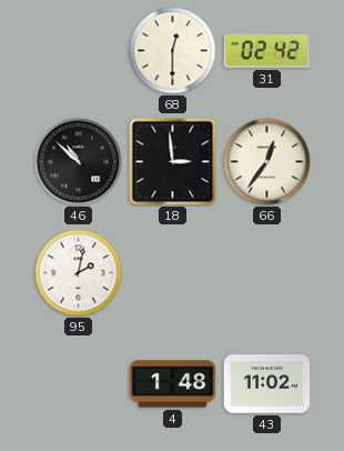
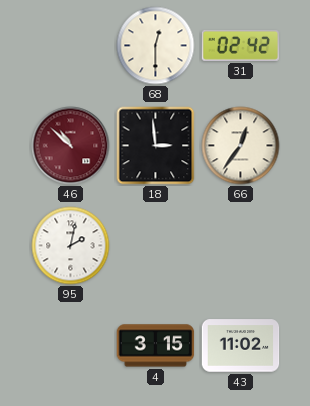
46 dial: black -> burgundy (71, 146)
4: 1:48 -> 3:15 (156, 346)
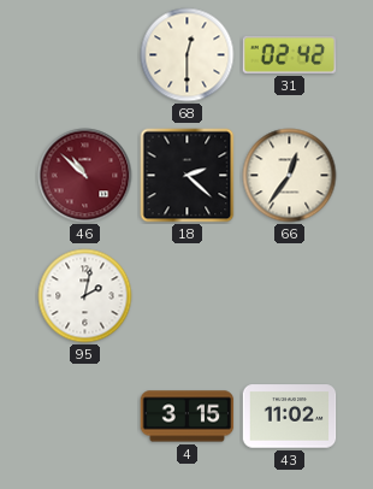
18: 2:59 -> 2:22 (188, 176)
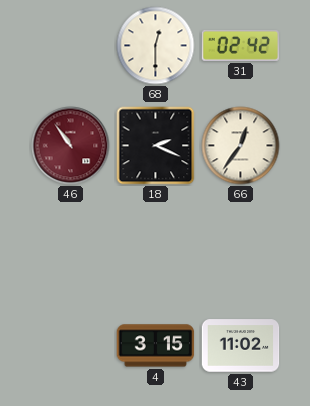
46: 10:52 -> 10:54 (71, 146)
18: 2:22 -> 2:19 (156, 146)
95: 2:02 -> none (85, 296)
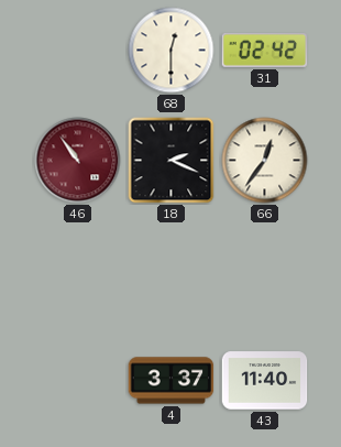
4: 3:15 -> 3:37 (172, 381)
43: 11:02 -> 11:40 (265, 381)
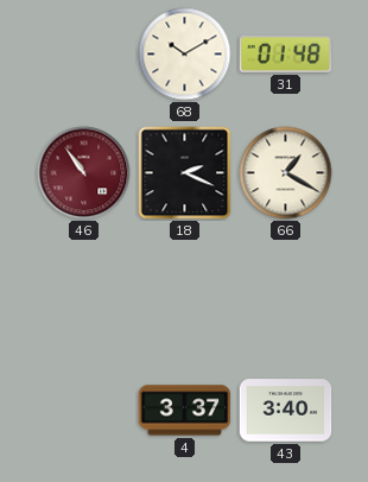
68: 12:30 -> 10:10 (185, 55)
31: 02:42 -> 01:48 (286, 53)
66: 12:36 -> 1:20 (286, 173)
43: 11:40 -> 3:40 (286, 411)
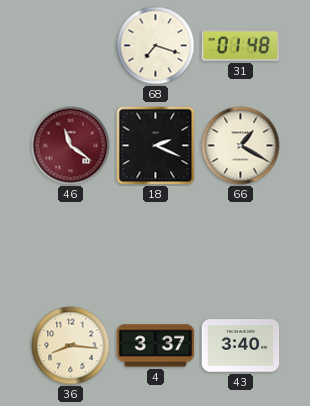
68: 10:10 -> 7:18 (156, 46)
46: 10:54 -> 11:21 (71, 146)
36: none -> 8:16 (71, 346)
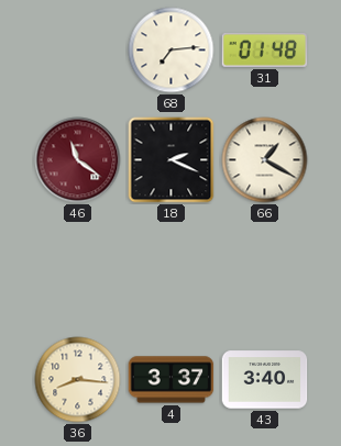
68: 7:18 -> 7:14 (172, 51)
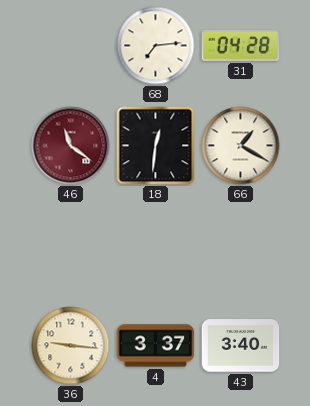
31: 01:48 -> 04:28 (241, 45)
18: 2:19 -> 12:31 (156, 146)
36: 8:16 -> 9:16 (71, 346)
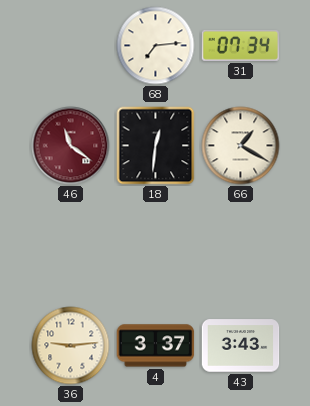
31: 04:28 -> 07:34 (241, 45)
36: 9:16 -> 9:14 (71, 346)
43: 3:40 -> 3:43 (241, 346)
